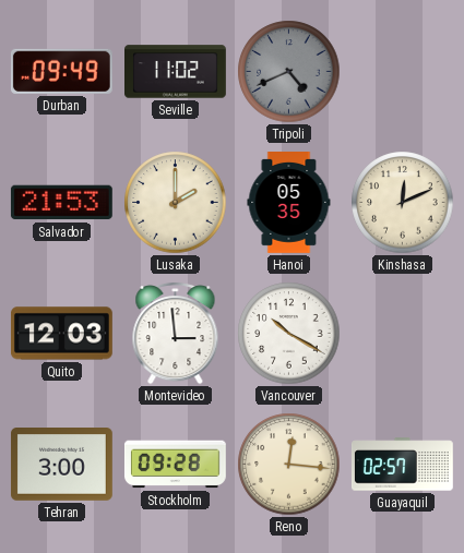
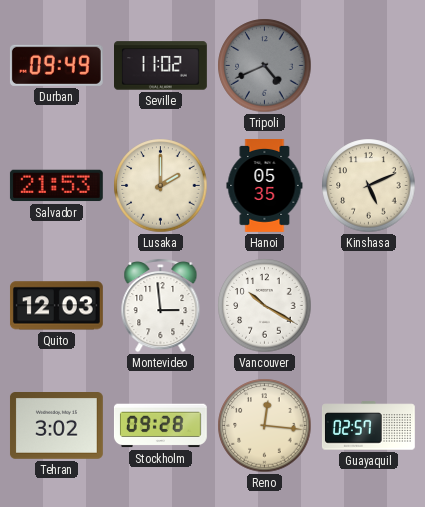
Kinshasa: 12:11 -> 5:11 (369, 186)
Tehran: 3:00 -> 3:02 (56, 426)
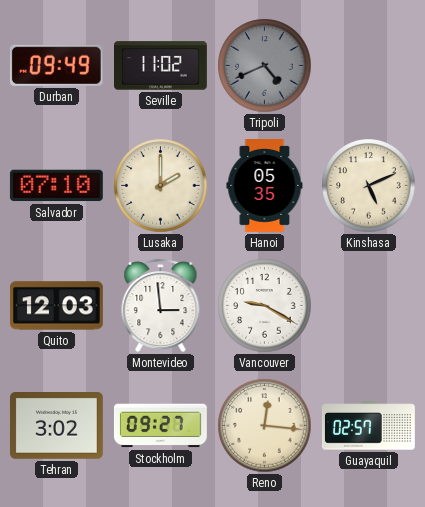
Salvador: 21:53 -> 07:10 (56, 186)
Vancouver: 10:20 -> 9:20 (265, 306)
Stockholm: 09:28 -> 09:27 (160, 426)
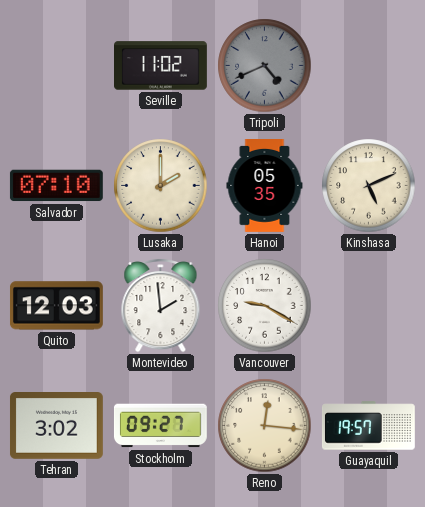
Durban: 09:49 -> none (56, 65)
Montevideo: 2:59 -> 1:59 (161, 305)
Guayaquil: 02:57 -> 19:57 (368, 426)
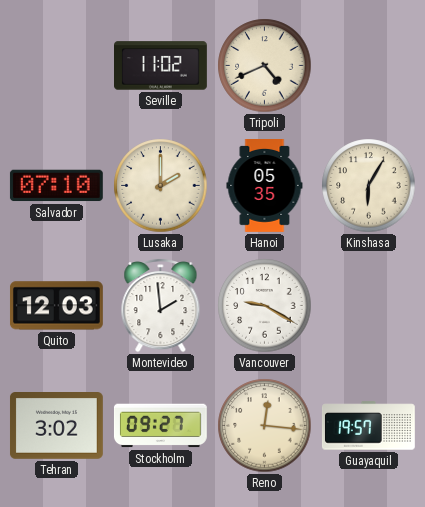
Tripoli dial: grey -> cream (265, 66)
Kinshasa: 5:11 -> 6:05 (369, 186)
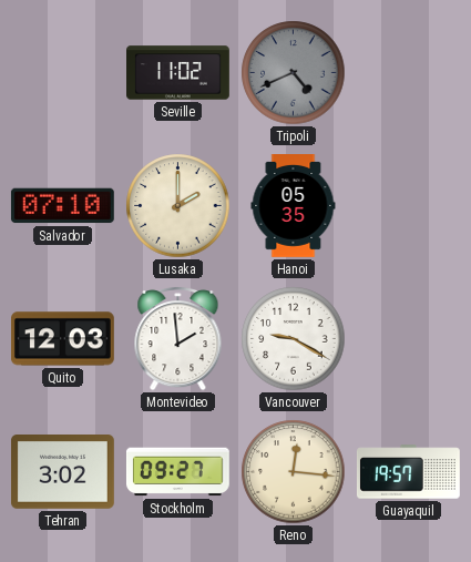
Tripoli dial: cream -> grey (294, 73)
Kinshasa: 6:05 -> none (369, 186)
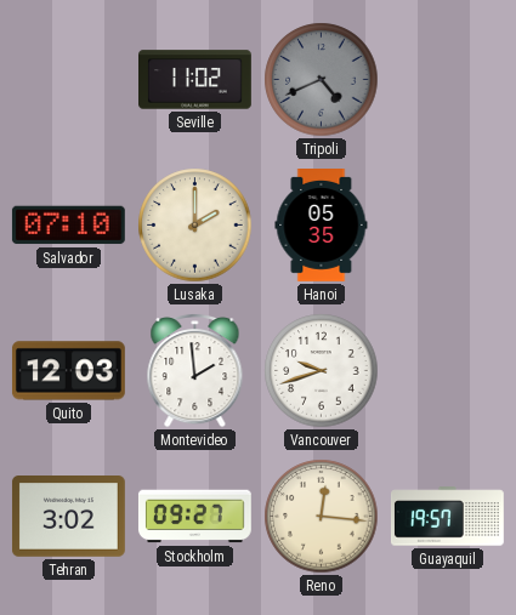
Vancouver: 9:20 -> 9:42 (322, 371)
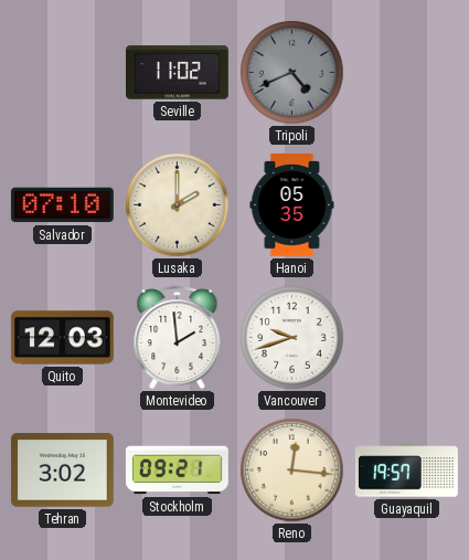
Stockholm: 09:27 -> 09:21 (177, 471)
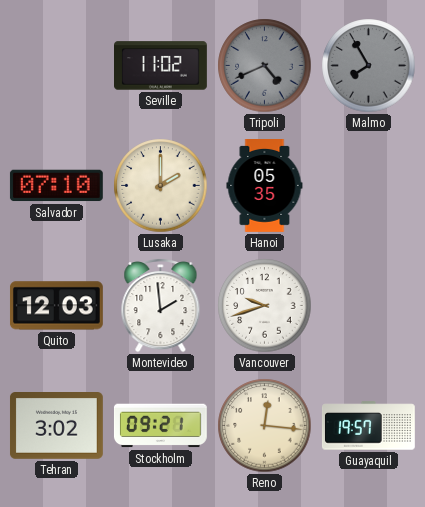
Malmo: none -> 7:55 (369, 66)
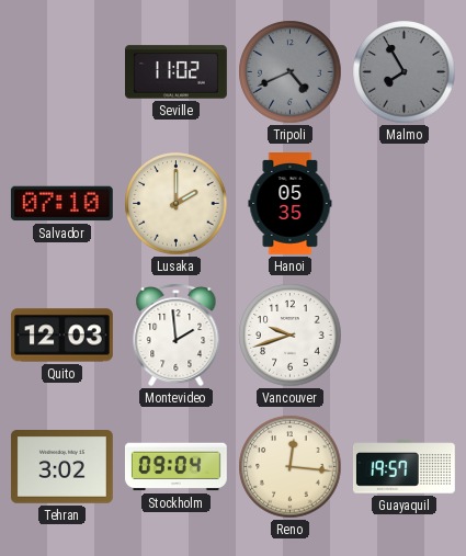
Stockholm: 09:21 -> 09:04 (175, 467)
